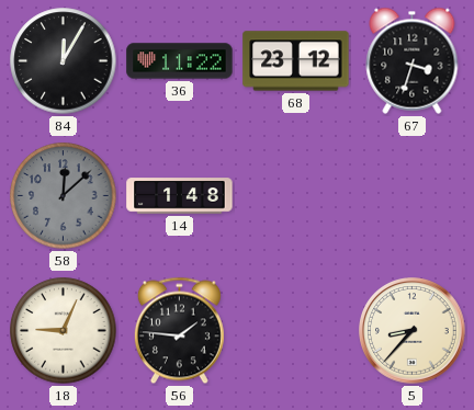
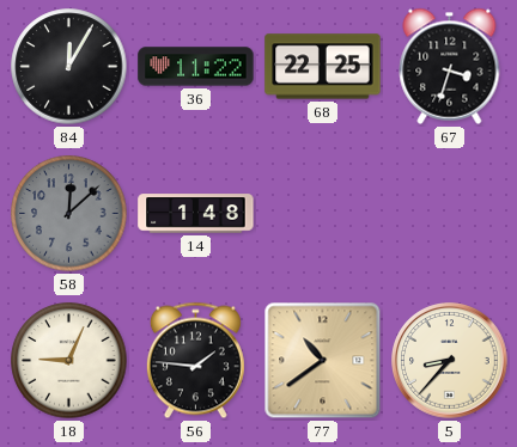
68: 23:12 -> 22:25 (323, 67)
77: none -> 10:39 (323, 361)
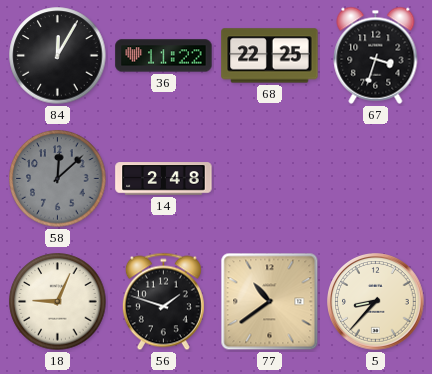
14: 1:48 -> 2:48 (164, 179)
56: 1:46 -> 1:48 (163, 302)
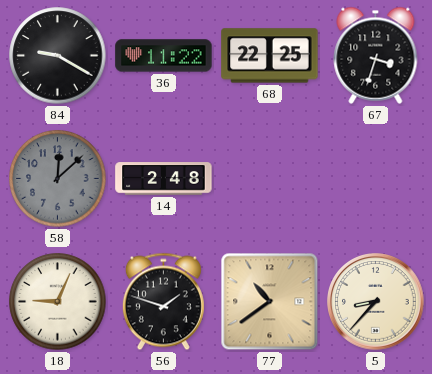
84: 12:05 -> 9:20 (58, 56)
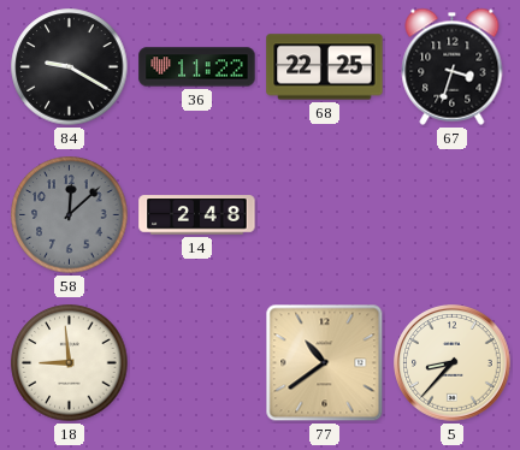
18: 9:04 -> 8:59 (70, 363)
56: 1:48 -> none (163, 302)
